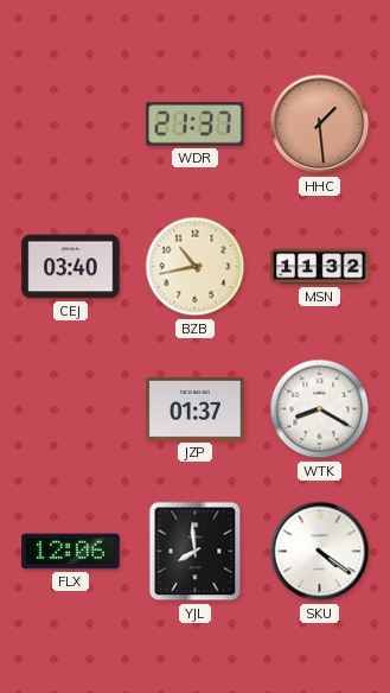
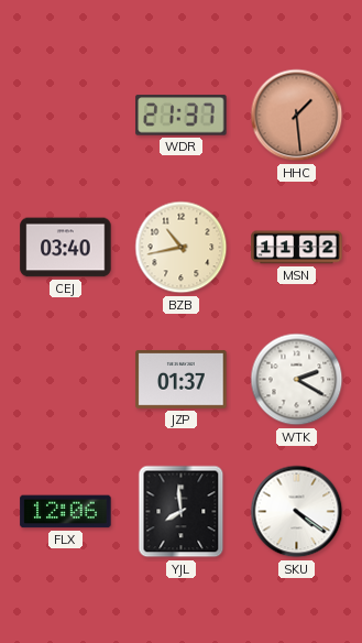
WTK: 8:20 -> 2:20 (297, 380)
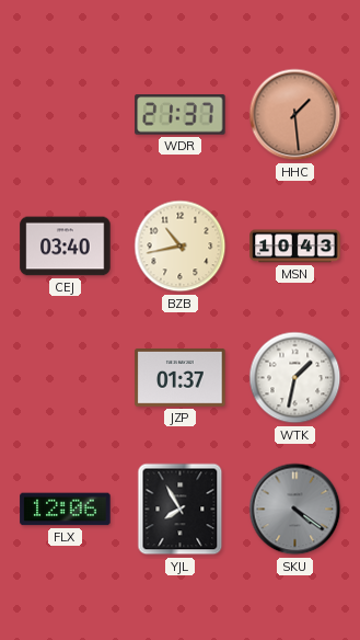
MSN: 11:32 -> 10:43 (295, 247)
WTK: 2:20 -> 1:32 (295, 378)
YJL: 7:59 -> 7:55 (181, 510)
SKU dial: white -> grey (295, 510)
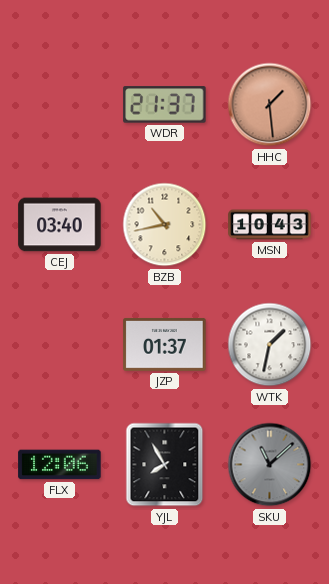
SKU: 4:21 -> 11:08 (270, 465)
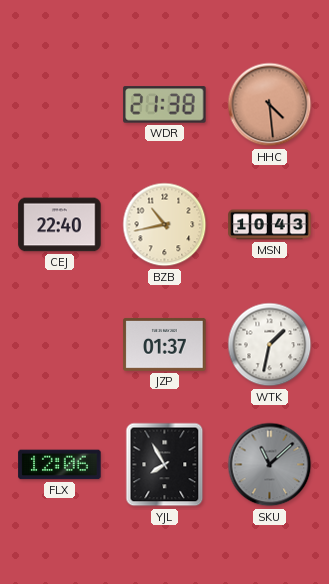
WDR: 21:37 -> 21:38 (165, 105)
HHC: 1:29 -> 4:29 (270, 105)
CEJ: 03:40 -> 22:40 (60, 225)
